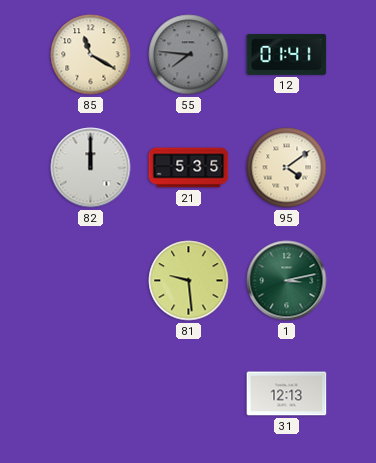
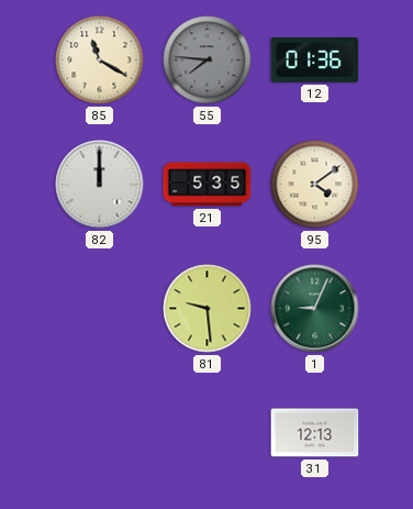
12: 01:41 -> 01:36 (315, 59)
1: 3:13 -> 9:04 (315, 309)
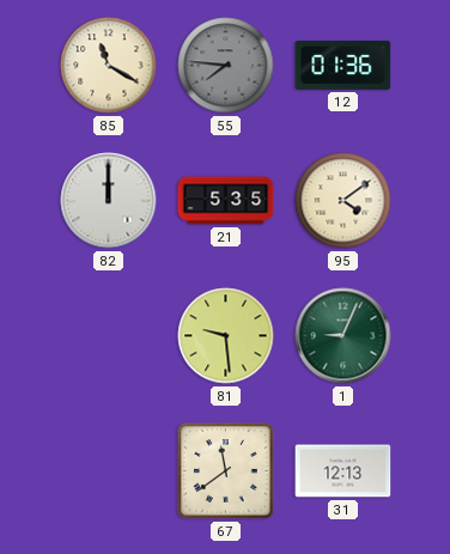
67: none -> 11:39 (226, 471)
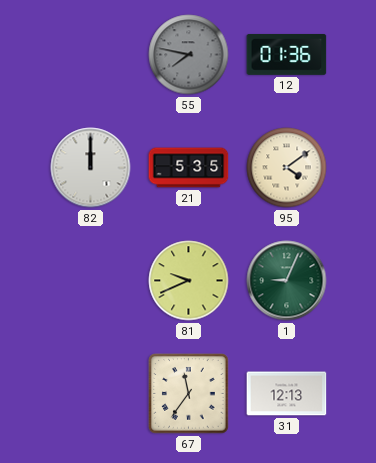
85: 11:20 -> none (109, 66)
55: 7:46 -> 7:47 (189, 55)
81: 9:29 -> 9:41 (189, 281)
67: 11:39 -> 11:36 (189, 394)
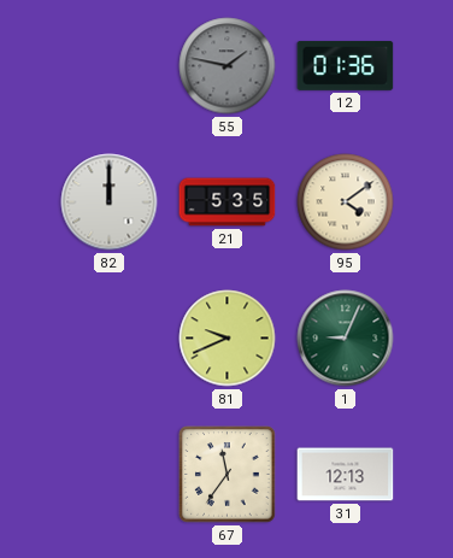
55: 7:47 -> 1:47 (228, 66)
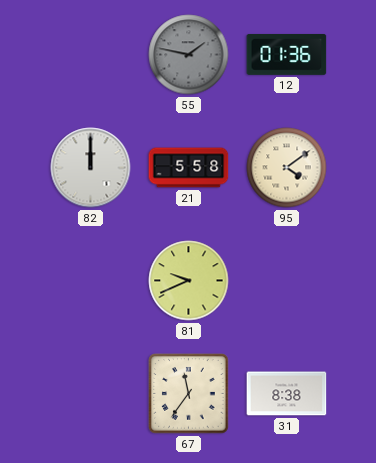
21: 5:35 -> 5:58 (189, 168)
1: 9:04 -> none (346, 339)
31: 12:13 -> 8:38 (287, 394)
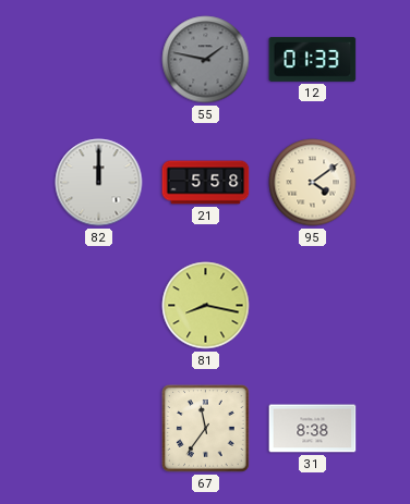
12: 01:36 -> 01:33 (313, 59)
81: 9:41 -> 8:17 (206, 306)
